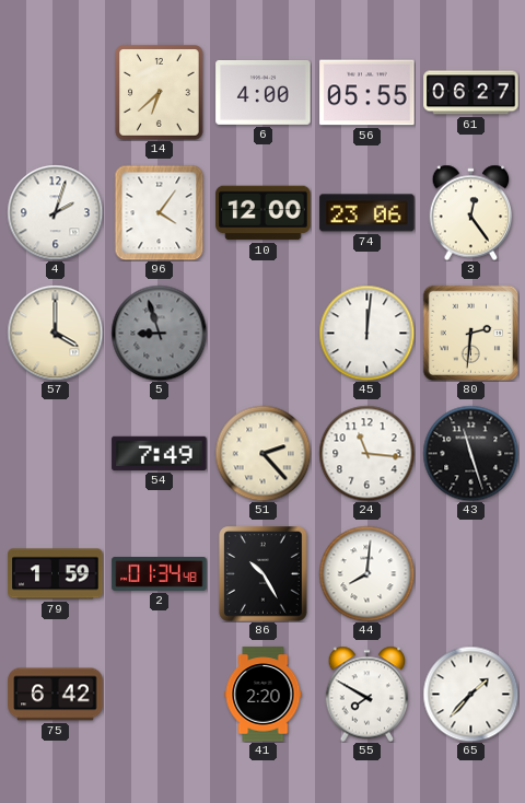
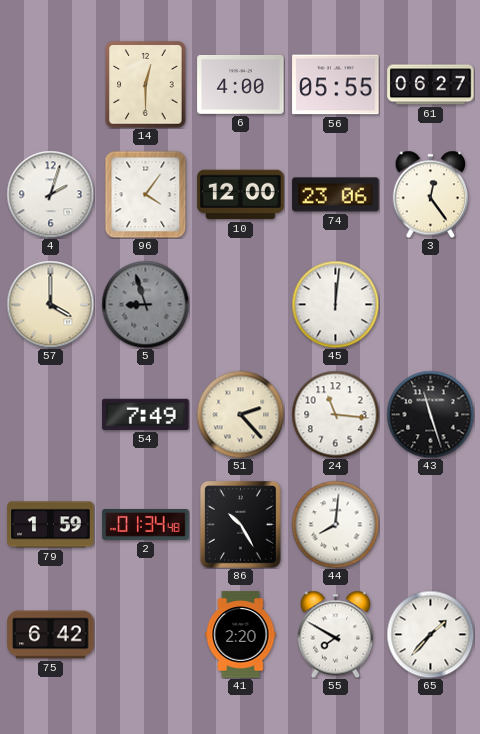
14: 6:38 -> 12:30 (146, 85)
80: 2:31 -> none (470, 333)
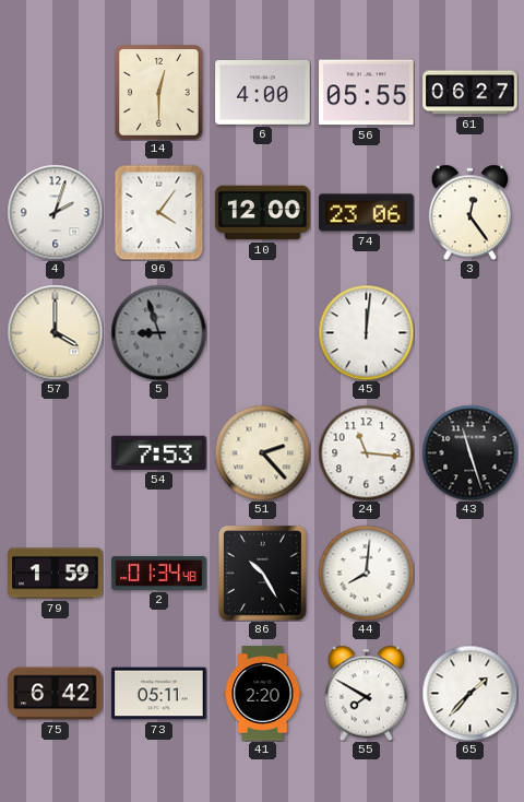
54: 7:49 -> 7:53 (159, 452)
73: none -> 05:11 (159, 694)
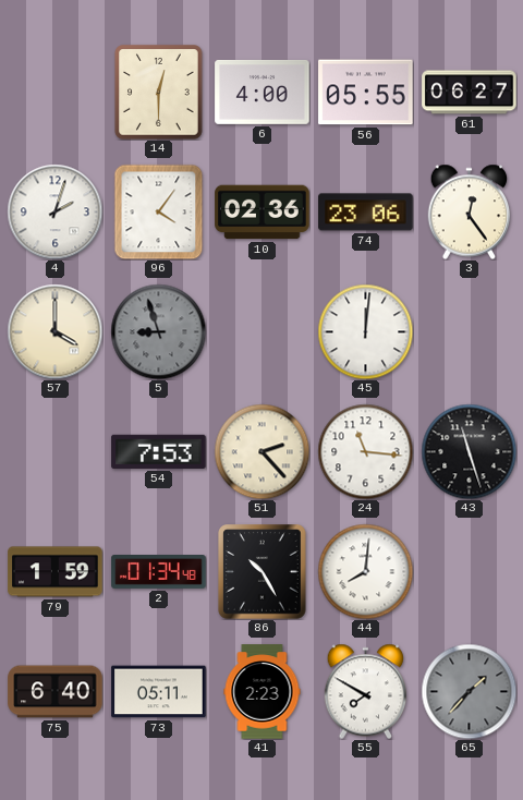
10: 12:00 -> 02:36 (263, 213)
75: 6:42 -> 6:40 (56, 692)
41: 2:20 -> 2:23 (263, 692)
65 dial: white -> grey (469, 691)
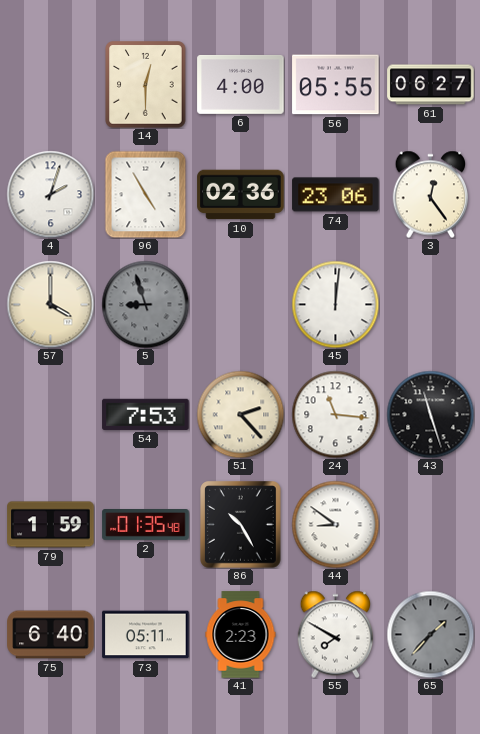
96: 4:06 -> 4:55 (146, 194)
2: 01:34 -> 01:35 (146, 525)
44: 8:01 -> 8:51 (335, 524)
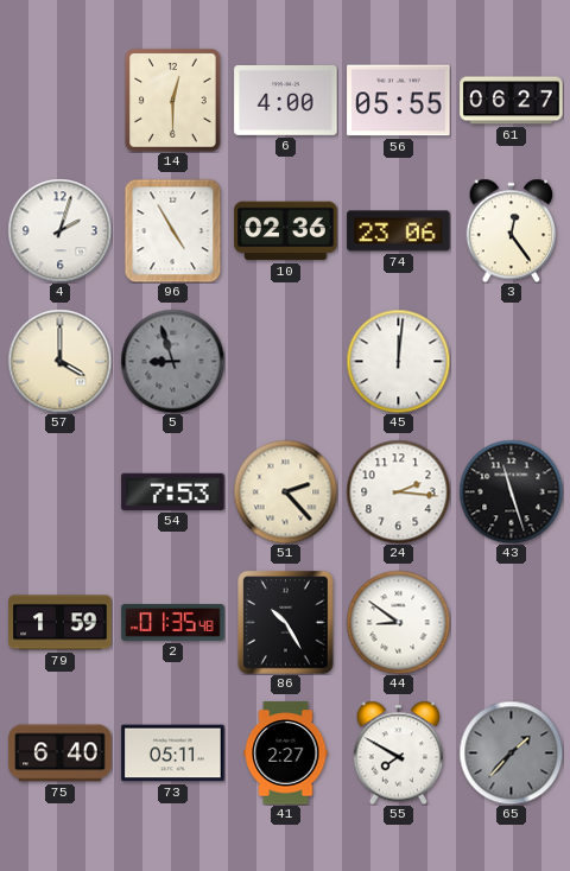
24: 11:16 -> 2:16 (398, 491)
41: 2:23 -> 2:27 (286, 754)
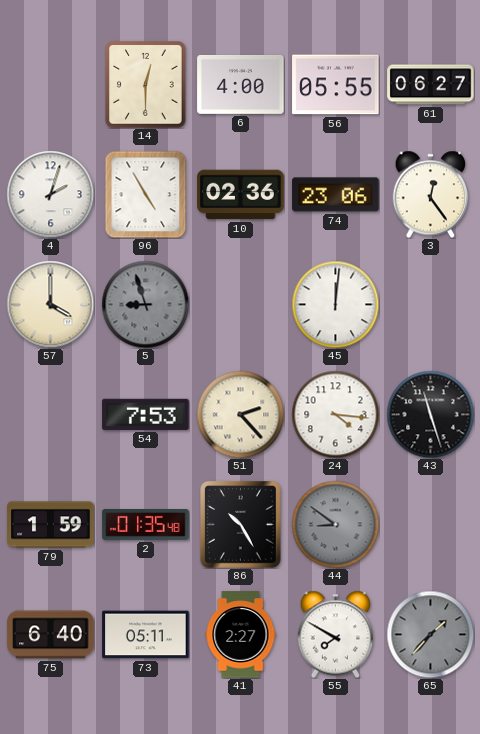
24: 2:16 -> 4:16 (335, 414)
44 dial: white -> grey (335, 524)
